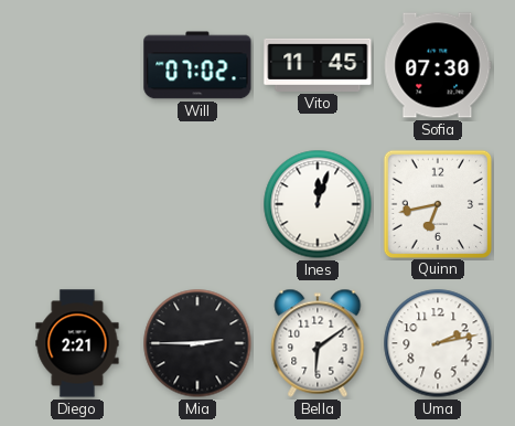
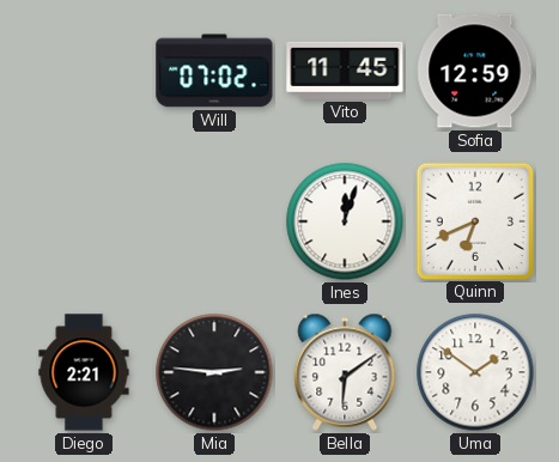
Sofia: 07:30 -> 12:59 (475, 71)
Quinn: 6:43 -> 6:41 (474, 220)
Mia: 2:45 -> 2:46 (214, 372)
Uma: 2:13 -> 1:51 (475, 372)
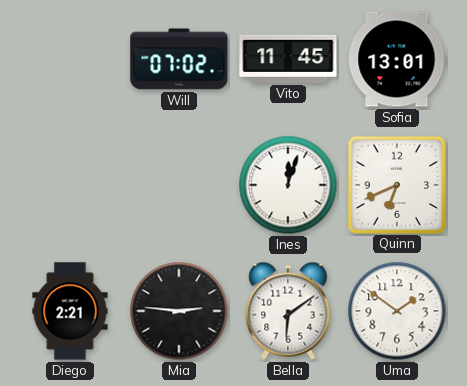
Sofia: 12:59 -> 13:01 (397, 59)
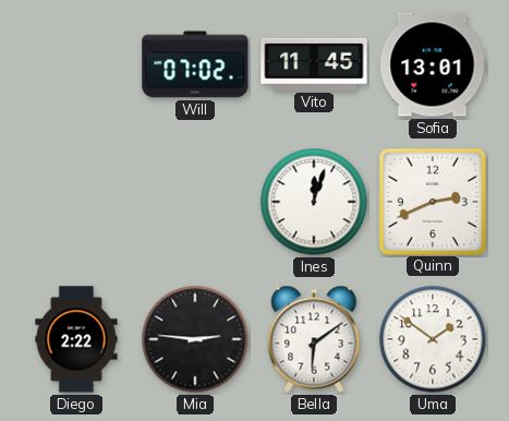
Quinn: 6:41 -> 2:41 (432, 201)
Diego: 2:21 -> 2:22 (76, 339)
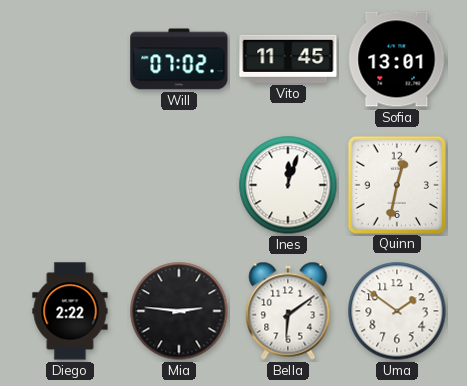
Quinn: 2:41 -> 12:32 (396, 184)
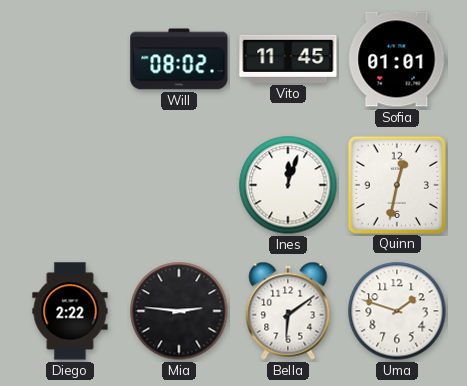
Will: 07:02 -> 08:02 (179, 59)
Sofia: 13:01 -> 01:01 (397, 59)
Uma: 1:51 -> 1:48 (397, 311)
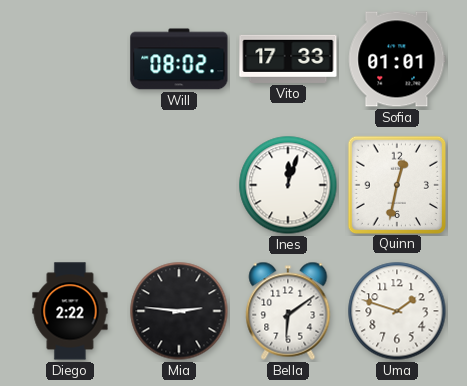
Vito: 11:45 -> 17:33 (288, 59)
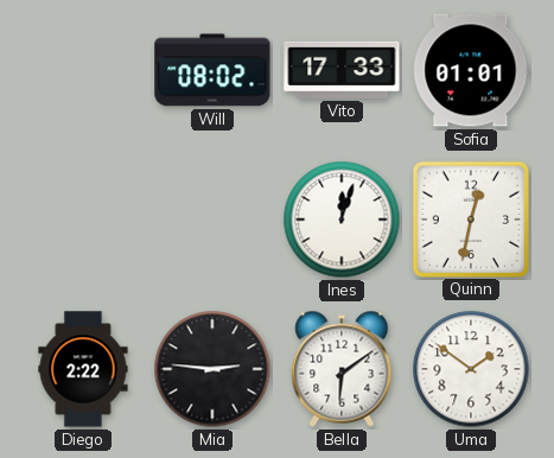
Uma: 1:48 -> 1:51 (471, 369)
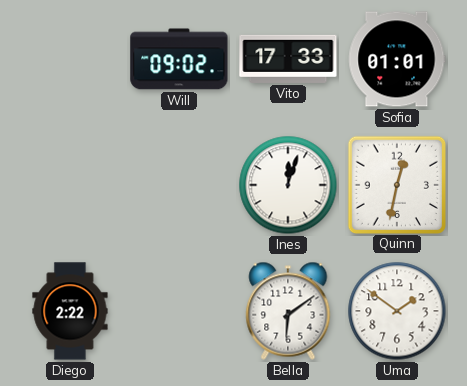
Will: 08:02 -> 09:02 (179, 59)
Mia: 2:46 -> none (212, 369)
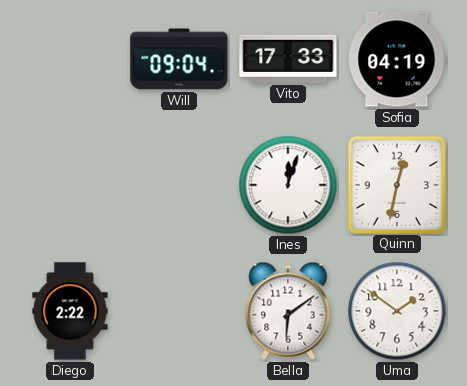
Will: 09:02 -> 09:04 (179, 59)
Sofia: 01:01 -> 04:19 (397, 59)
